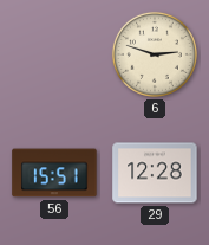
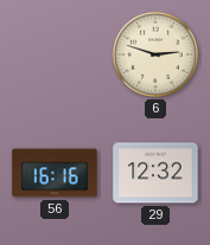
56: 15:51 -> 16:16 (55, 173)
29: 12:28 -> 12:32 (155, 173)
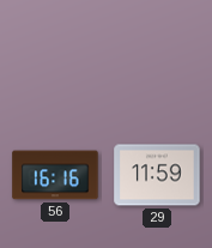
6: 2:48 -> none (155, 54)
29: 12:32 -> 11:59 (157, 175)
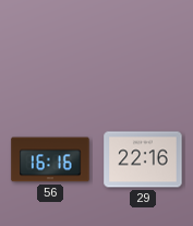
29: 11:59 -> 22:16 (143, 159)
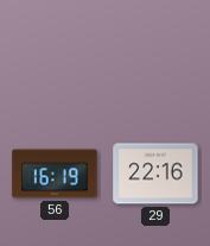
56: 16:16 -> 16:19 (55, 174)
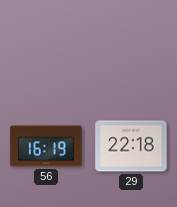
29: 22:16 -> 22:18 (131, 146)
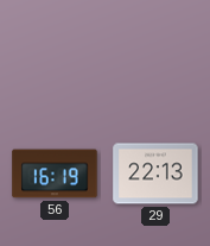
29: 22:18 -> 22:13 (155, 174)
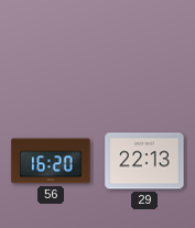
56: 16:19 -> 16:20 (51, 161)
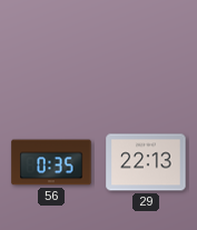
56: 16:20 -> 0:35 (51, 162)
